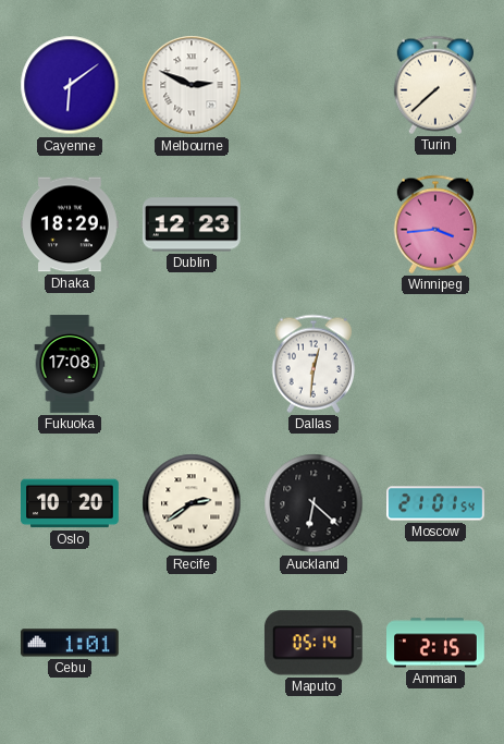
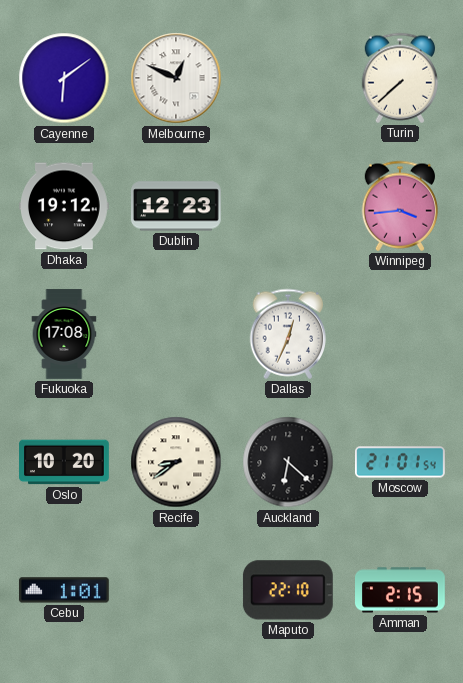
Melbourne: 2:49 -> 12:49 (176, 78)
Dhaka: 18:29 -> 19:12 (65, 206)
Dallas: 12:31 -> 12:34 (288, 334)
Recife: 2:39 -> 8:39 (176, 462)
Maputo: 05:14 -> 22:10 (288, 590)
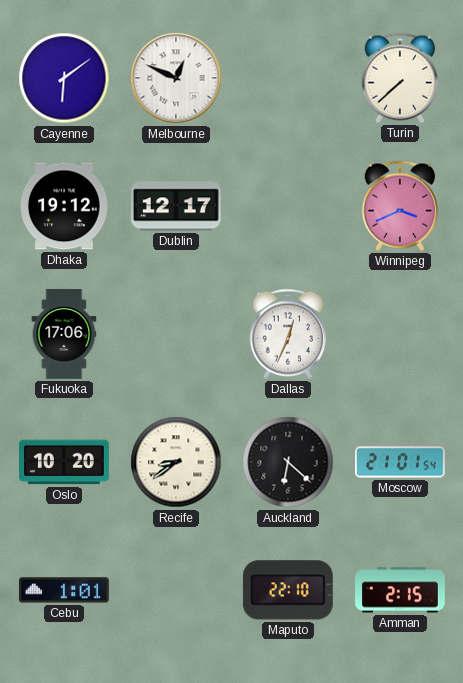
Dublin: 12:23 -> 12:17 (177, 206)
Winnipeg: 3:44 -> 3:41 (400, 206)
Fukuoka: 17:08 -> 17:06 (64, 334)
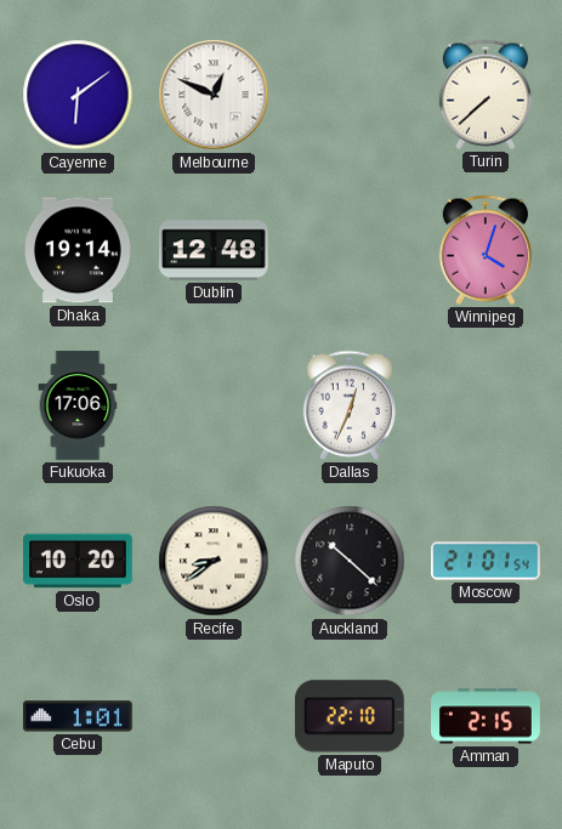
Dhaka: 19:12 -> 19:14 (79, 250)
Dublin: 12:17 -> 12:48 (215, 250)
Winnipeg: 3:41 -> 4:03 (486, 250)
Auckland: 6:22 -> 10:22 (350, 561)
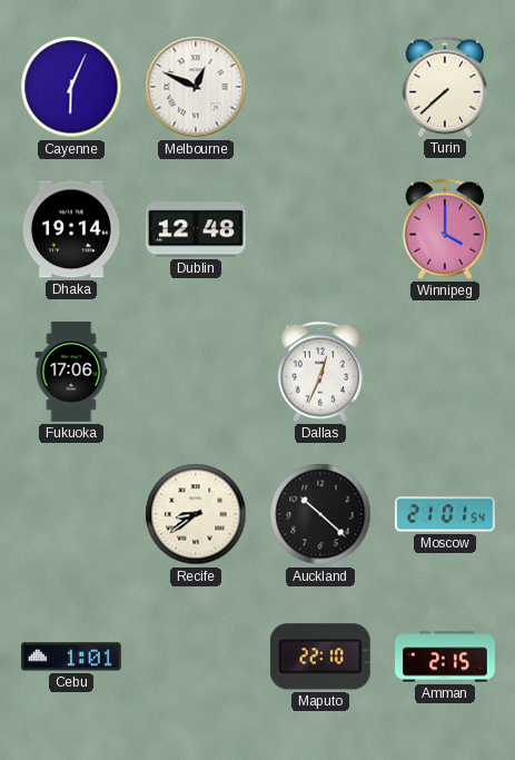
Cayenne: 6:09 -> 6:04 (71, 87)
Winnipeg: 4:03 -> 4:00 (445, 229)
Oslo: 10:20 -> none (79, 561)
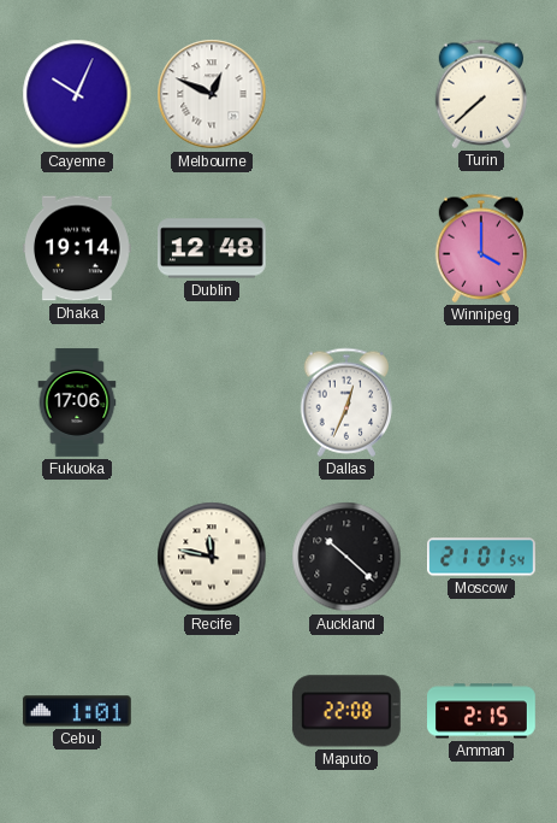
Cayenne: 6:04 -> 10:04 (77, 94)
Recife: 8:39 -> 11:47 (212, 557)
Maputo: 22:10 -> 22:08 (346, 711)
